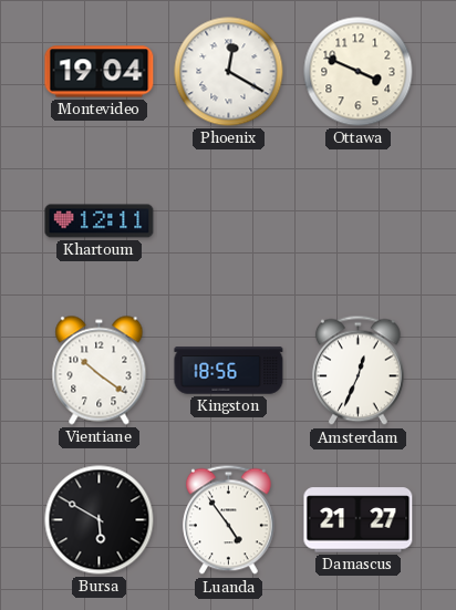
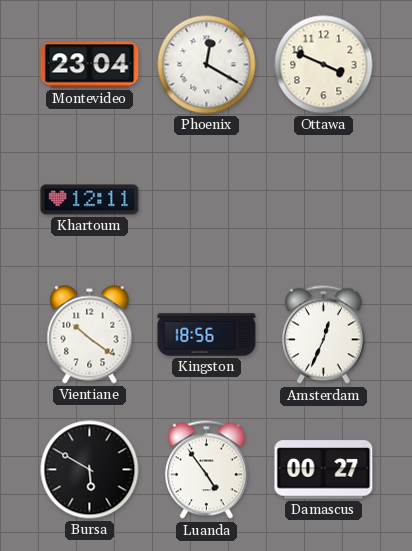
Montevideo: 19:04 -> 23:04 (90, 65)
Damascus: 21:27 -> 00:27 (324, 470)
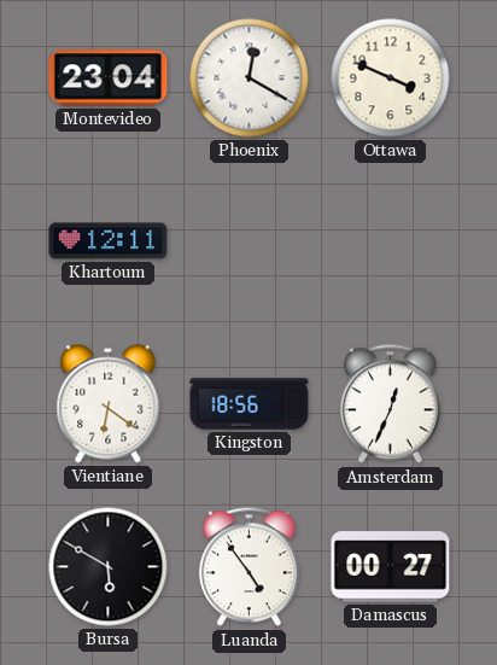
Vientiane: 10:21 -> 6:21 (109, 404)
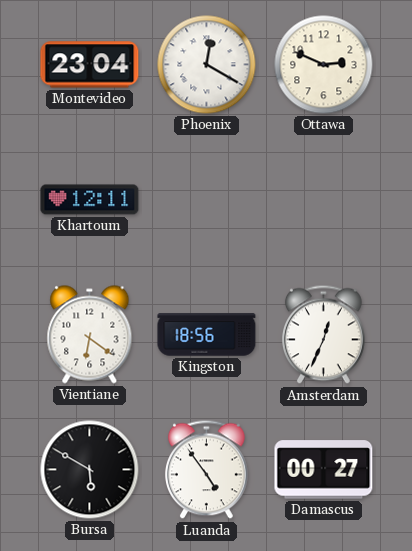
Ottawa: 3:49 -> 2:49 (324, 65)
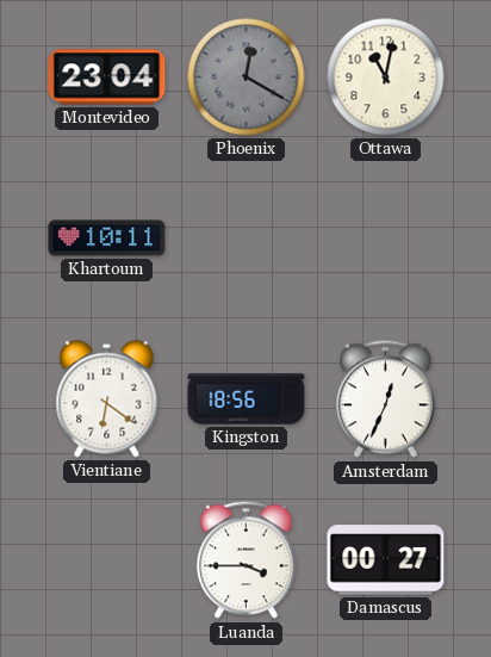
Phoenix dial: white -> grey (247, 78)
Ottawa: 2:49 -> 11:02 (386, 78)
Khartoum: 12:11 -> 10:11 (107, 238)
Bursa: 5:50 -> none (90, 470)
Luanda: 4:54 -> 3:45 (247, 560)
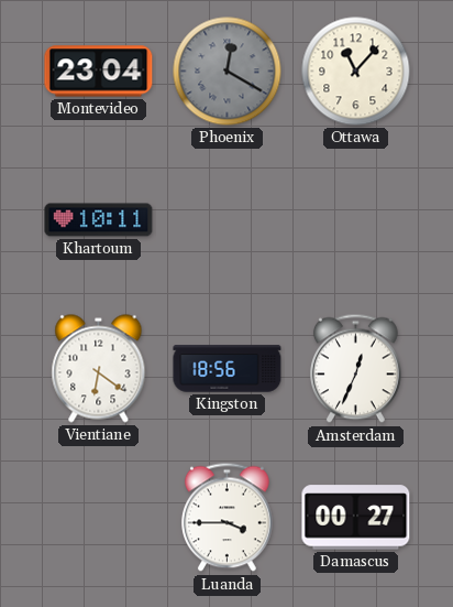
Ottawa: 11:02 -> 11:07 (356, 72)
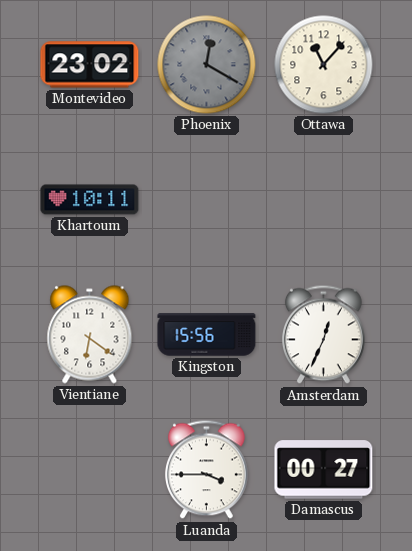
Montevideo: 23:04 -> 23:02 (90, 65)
Kingston: 18:56 -> 15:56 (207, 335)
